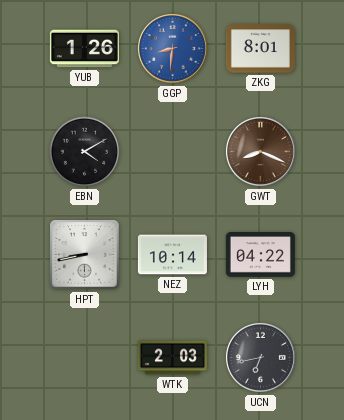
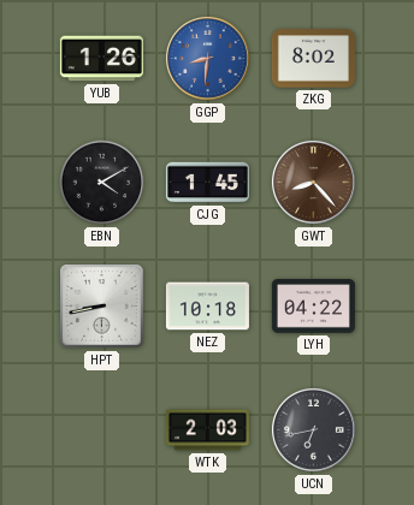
ZKG: 8:01 -> 8:02 (313, 59)
CJG: none -> 1:45 (207, 183)
GWT: 8:19 -> 8:23 (313, 182)
NEZ: 10:14 -> 10:18 (207, 307)
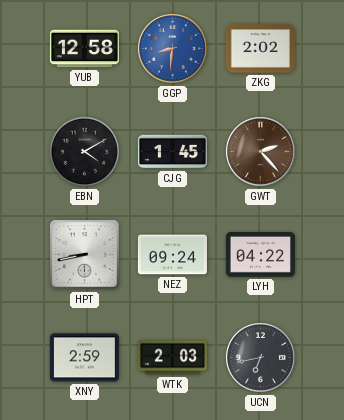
YUB: 1:26 -> 12:58 (84, 49)
ZKG: 8:02 -> 2:02 (260, 49)
GWT: 8:23 -> 2:23 (260, 151)
NEZ: 10:18 -> 09:24 (172, 255)
XNY: none -> 2:59 (84, 358)
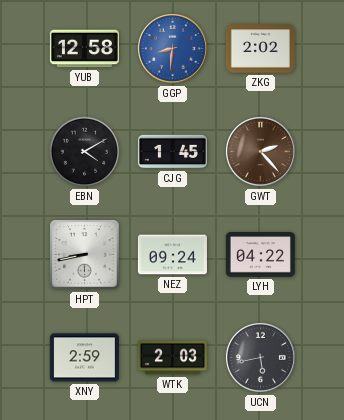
UCN: 6:43 -> 5:43 (260, 357)
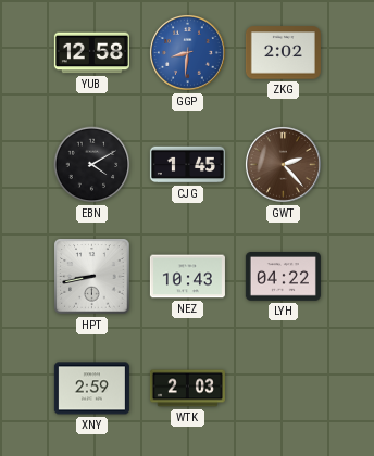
NEZ: 09:24 -> 10:43 (187, 277)
UCN: 5:43 -> none (260, 357)
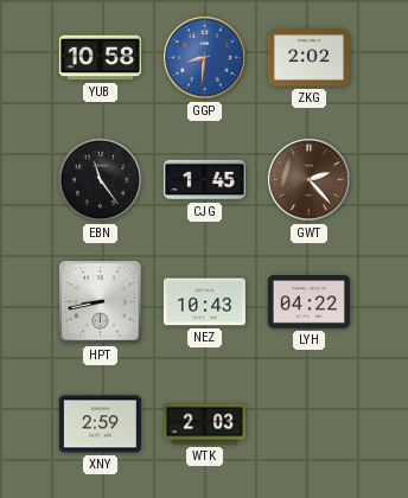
YUB: 12:58 -> 10:58 (100, 58)
EBN: 4:10 -> 11:24 (101, 180)
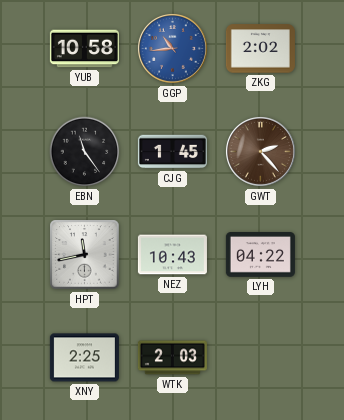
GGP: 8:31 -> 10:44 (172, 48)
HPT: 8:43 -> 11:43 (85, 255)
XNY: 2:59 -> 2:25 (84, 358)
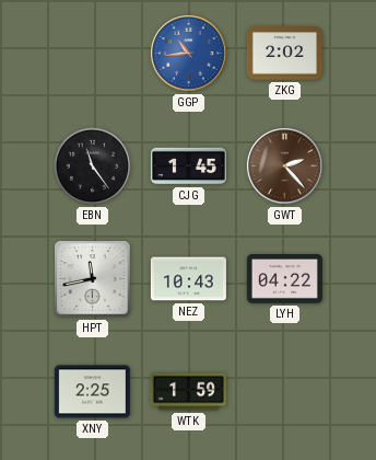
YUB: 10:58 -> none (84, 49)
WTK: 2:03 -> 1:59 (188, 392)
